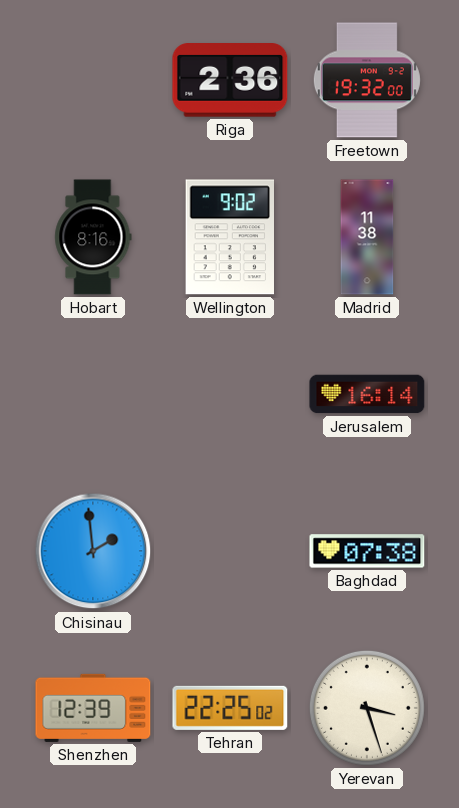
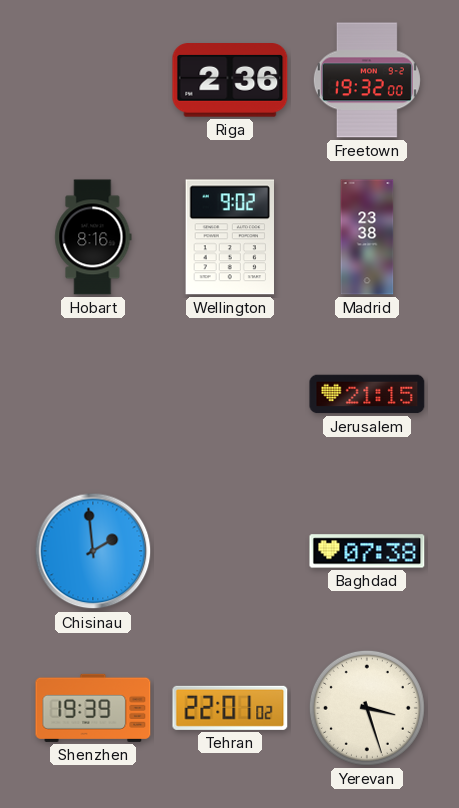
Madrid: 11:38 -> 23:38 (367, 237)
Jerusalem: 16:14 -> 21:15 (367, 394)
Shenzhen: 12:39 -> 19:39 (93, 708)
Tehran: 22:25 -> 22:01 (230, 708)
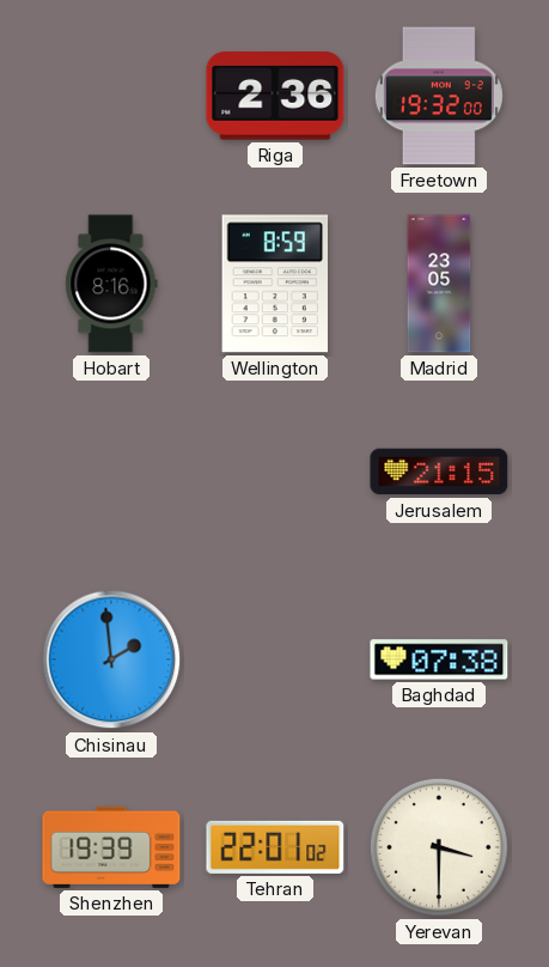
Wellington: 9:02 -> 8:59 (274, 284)
Madrid: 23:38 -> 23:05 (439, 284)
Yerevan: 3:27 -> 3:30 (439, 847)
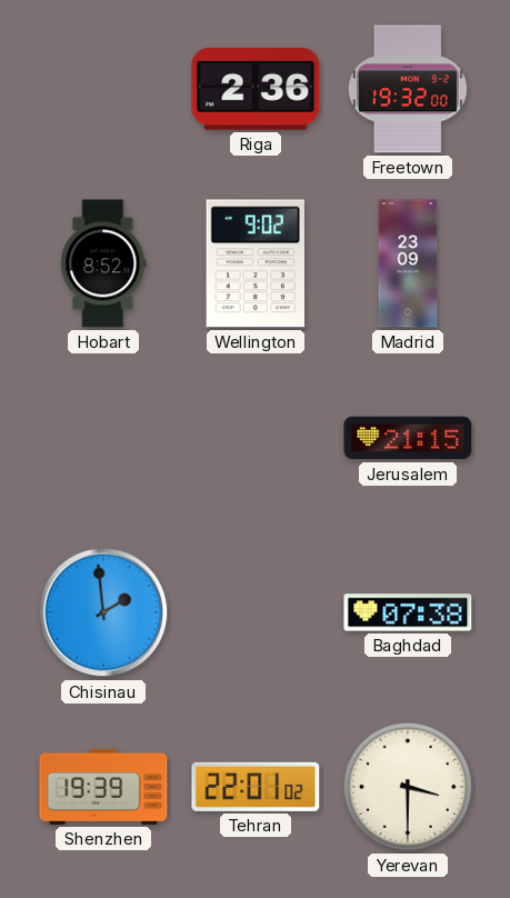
Hobart: 8:16 -> 8:52 (103, 263)
Wellington: 8:59 -> 9:02 (254, 263)
Madrid: 23:05 -> 23:09 (408, 263)
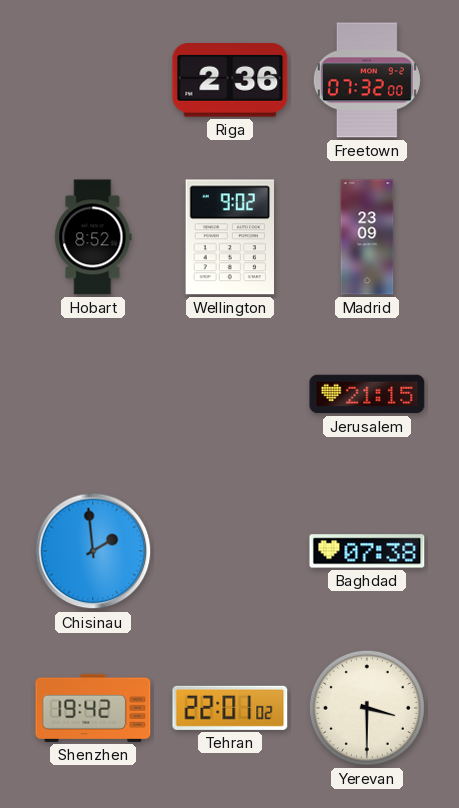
Freetown: 19:32 -> 07:32 (367, 80)
Shenzhen: 19:39 -> 19:42 (93, 708)
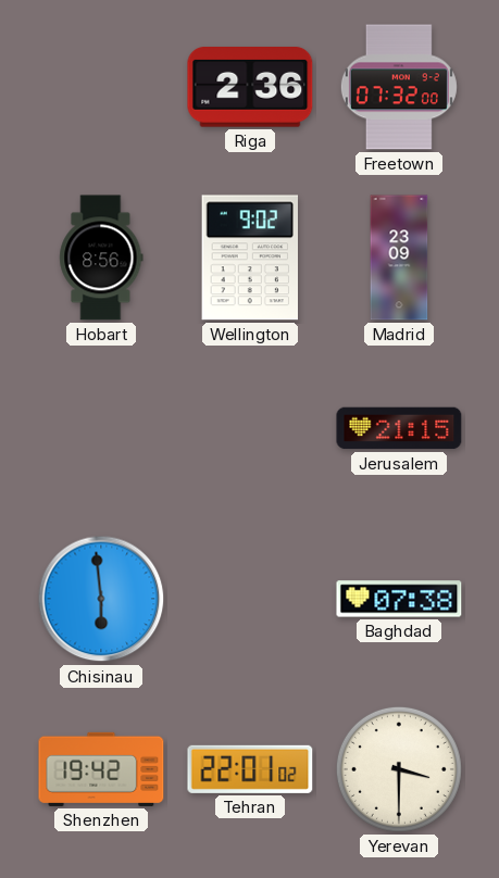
Hobart: 8:52 -> 8:56 (101, 258)
Chisinau: 1:59 -> 5:59 (101, 599)
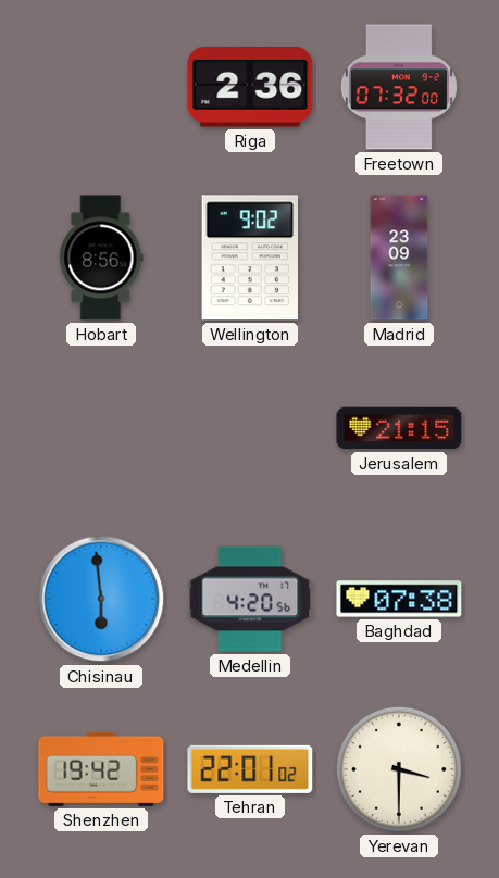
Medellin: none -> 4:20 (250, 599)
